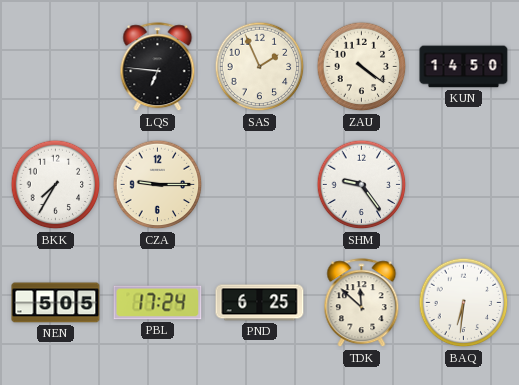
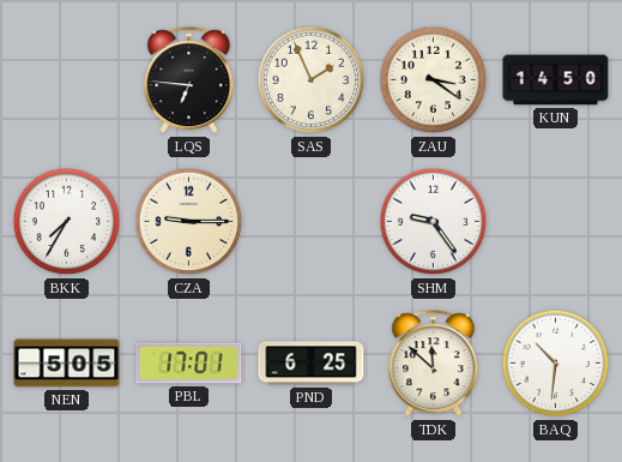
ZAU: 4:21 -> 3:21 (434, 80)
PBL: 17:24 -> 17:01 (189, 364)
BAQ: 6:31 -> 10:31 (556, 364)
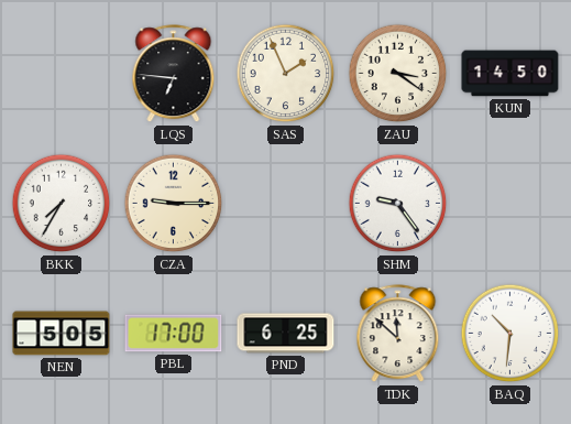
PBL: 17:01 -> 17:00 (174, 334)
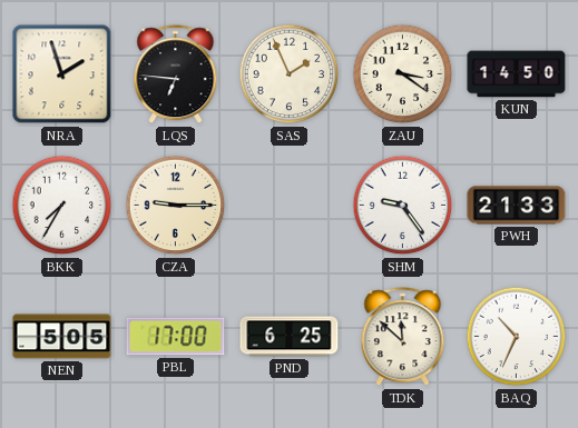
NRA: none -> 1:57 (62, 74)
PWH: none -> 21:33 (517, 206)
BAQ: 10:31 -> 10:34 (517, 337)
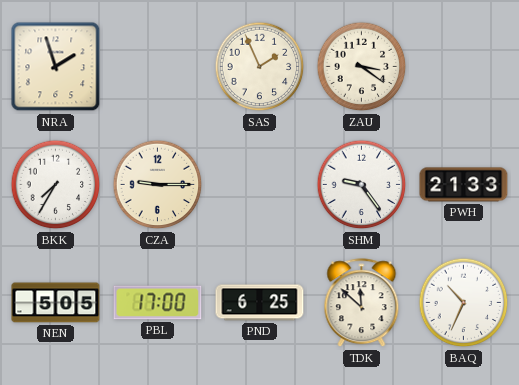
LQS: 6:46 -> none (176, 74)
KUN: 14:50 -> none (517, 74)
